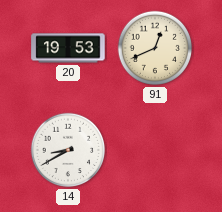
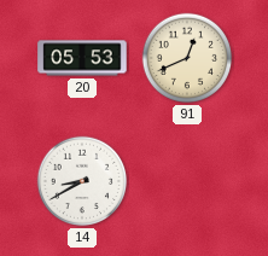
20: 19:53 -> 05:53 (82, 58)
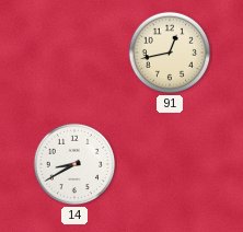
20: 05:53 -> none (82, 58)
91: 12:41 -> 12:43 (170, 53)
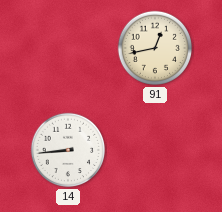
14: 8:40 -> 8:44 (68, 150)
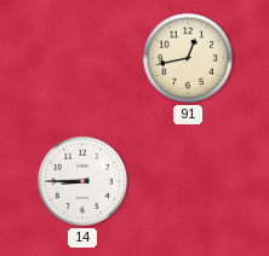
14: 8:44 -> 8:45 (82, 181)
